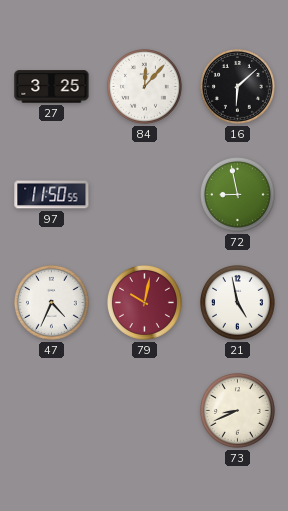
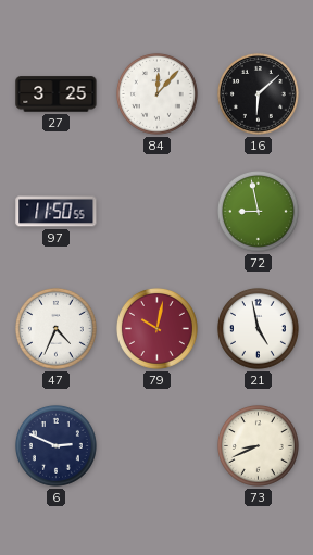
6: none -> 2:49 (55, 445)
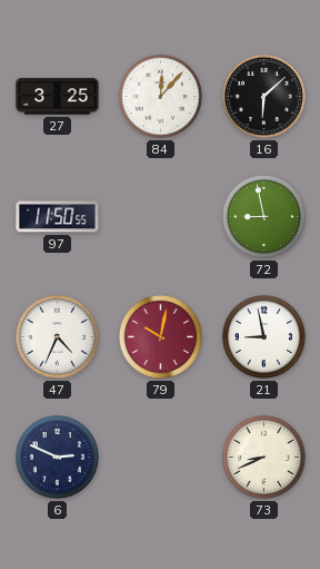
21: 4:58 -> 8:58 (263, 336)
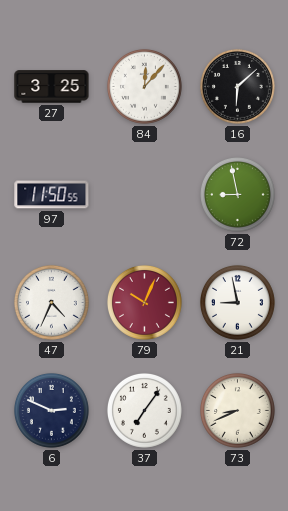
79: 10:02 -> 10:04 (144, 302)
37: none -> 7:06 (144, 410)
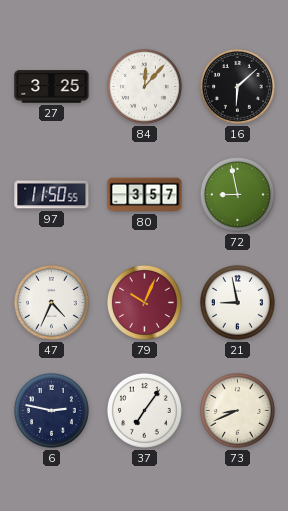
80: none -> 3:57 (145, 195)
6: 2:49 -> 2:47 (51, 410)
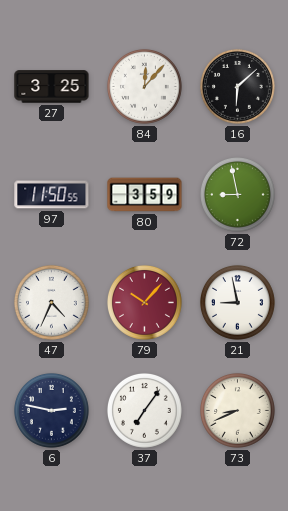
80: 3:57 -> 3:59 (145, 195)
79: 10:04 -> 10:07 (144, 302)
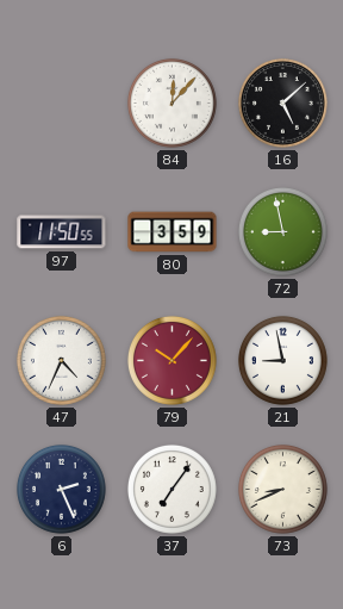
27: 3:25 -> none (52, 87)
16: 6:08 -> 5:08 (282, 102)
6: 2:47 -> 2:26 (61, 489)
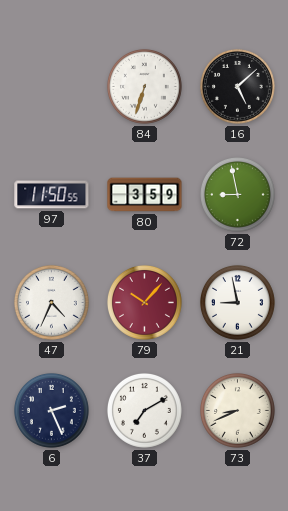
84: 12:07 -> 6:33 (144, 86)
37: 7:06 -> 7:10 (144, 410)
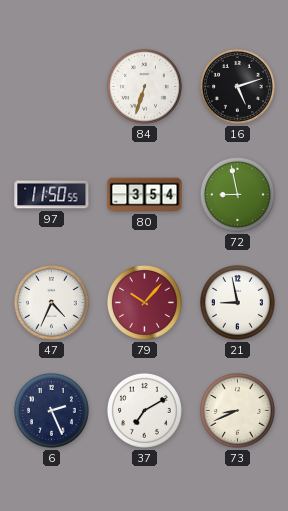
16: 5:08 -> 5:12 (237, 86)
80: 3:59 -> 3:54 (145, 195)
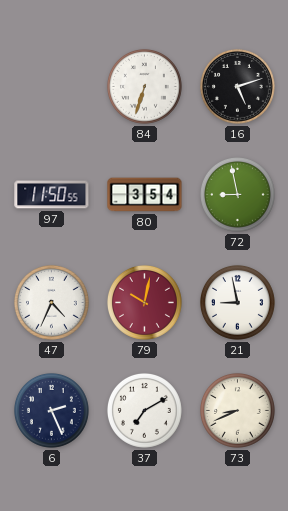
79: 10:07 -> 10:02 (144, 302)
